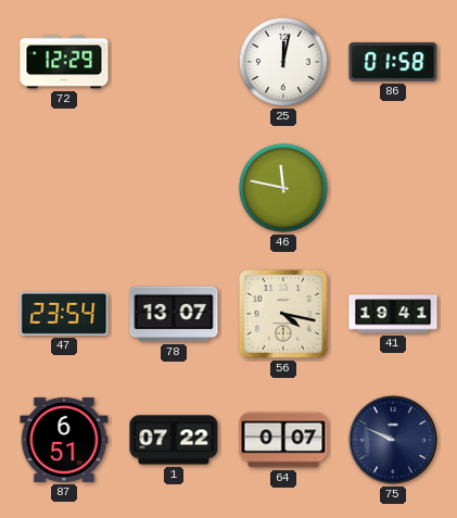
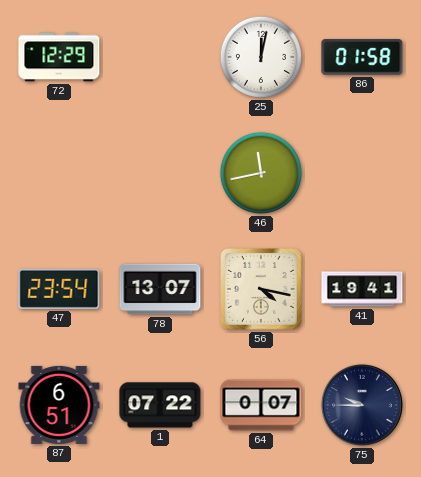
46: 11:47 -> 11:43 (261, 173)
75: 9:49 -> 9:45 (362, 405)
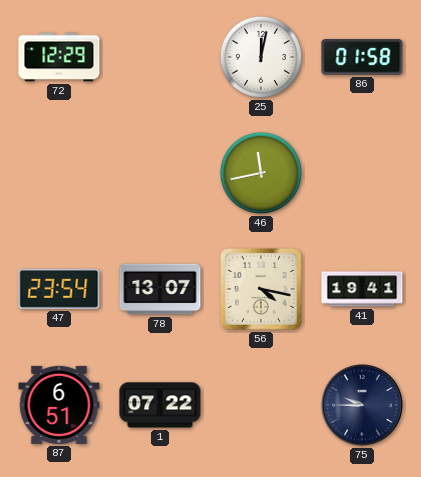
64: 0:07 -> none (261, 405)
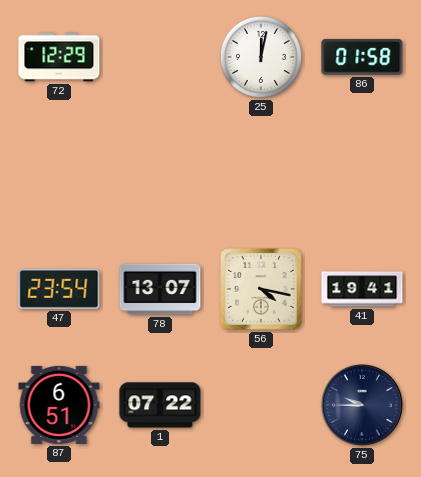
46: 11:43 -> none (261, 173)
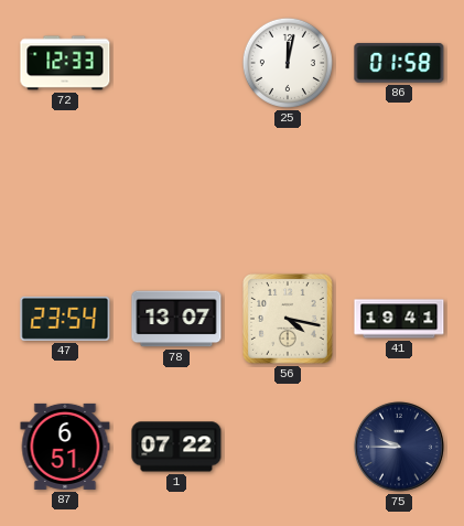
72: 12:29 -> 12:33 (65, 63)
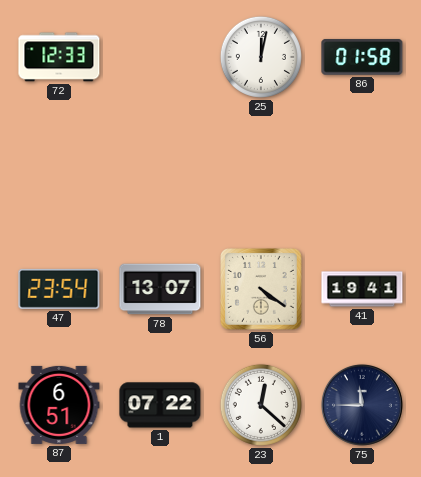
56: 4:17 -> 4:21 (262, 290)
23: none -> 12:22 (261, 405)
75: 9:45 -> 11:45 (362, 405)
